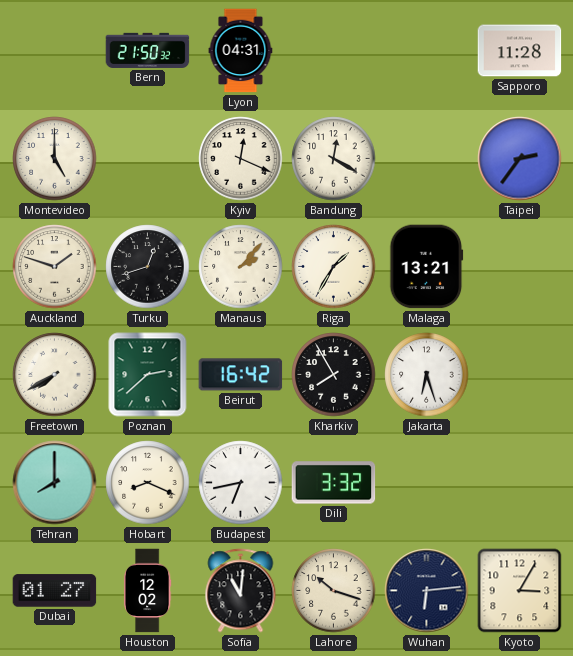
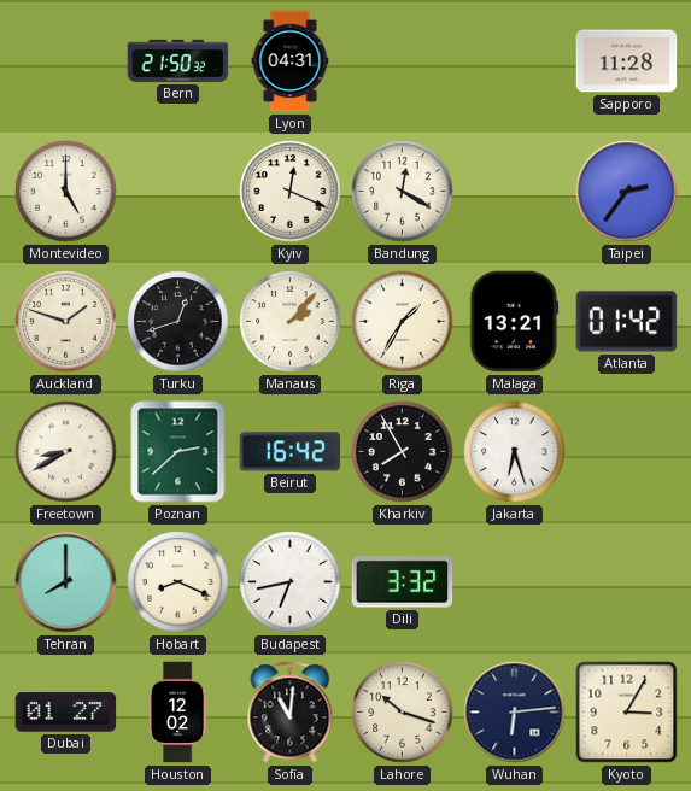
Atlanta: none -> 01:42 (627, 322)
Freetown: 7:40 -> 8:40 (66, 452)
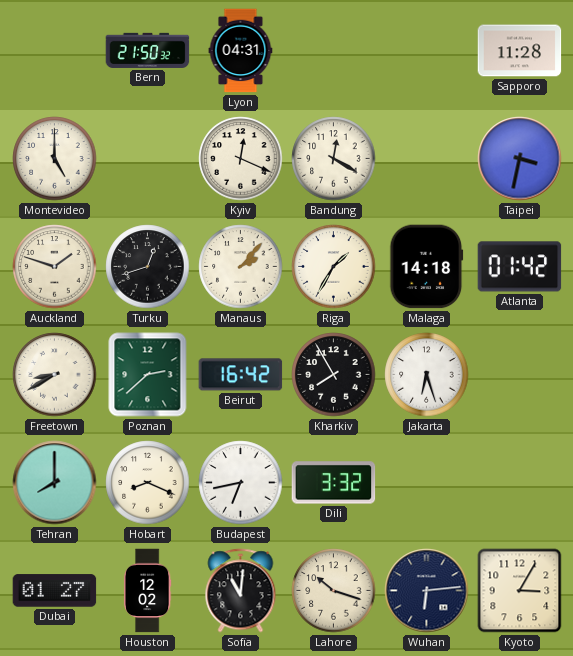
Taipei: 2:36 -> 3:32 (520, 159)
Malaga: 13:21 -> 14:18 (427, 267)
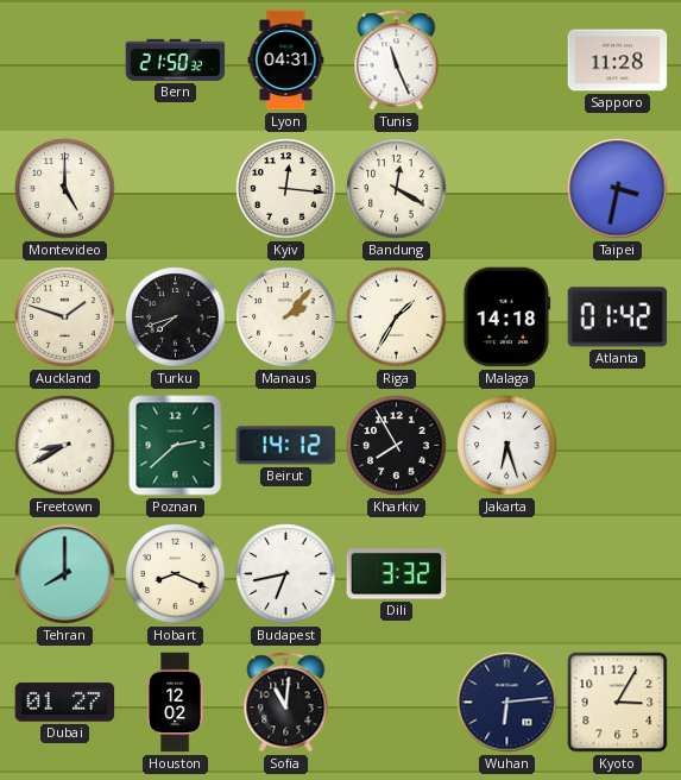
Tunis: none -> 11:26 (397, 61)
Kyiv: 12:19 -> 12:16 (286, 189)
Turku: 12:42 -> 7:42 (176, 317)
Beirut: 16:42 -> 14:12 (286, 446)
Lahore: 10:18 -> none (334, 591)
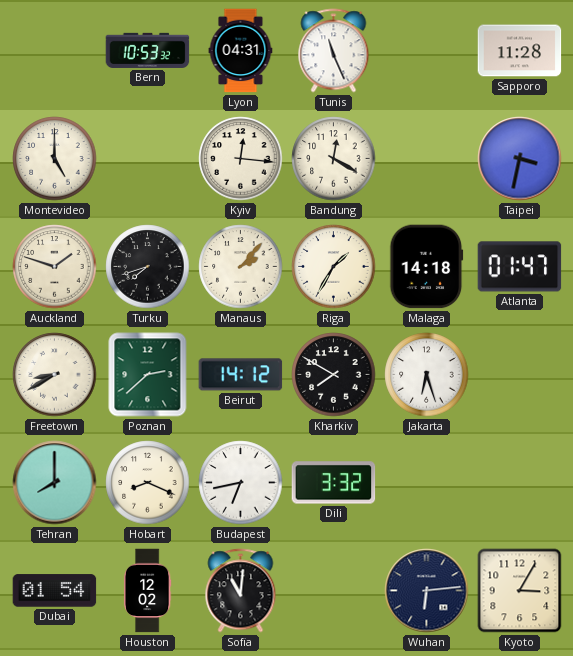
Bern: 21:50 -> 10:53 (148, 50)
Atlanta: 01:42 -> 01:47 (520, 267)
Kharkiv: 7:55 -> 7:50 (334, 375)
Dubai: 01:27 -> 01:54 (55, 591)
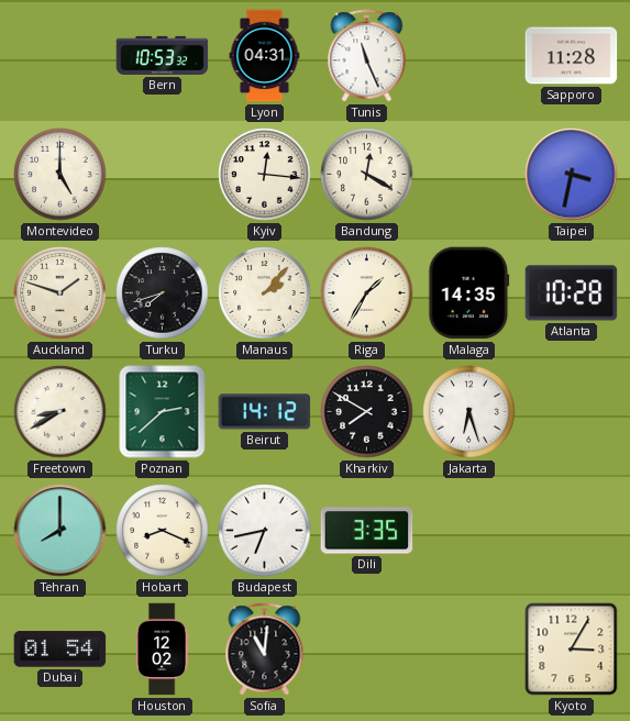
Malaga: 14:18 -> 14:35 (469, 293)
Atlanta: 01:47 -> 10:28 (572, 293)
Dili: 3:32 -> 3:35 (367, 531)
Wuhan: 6:14 -> none (427, 591)
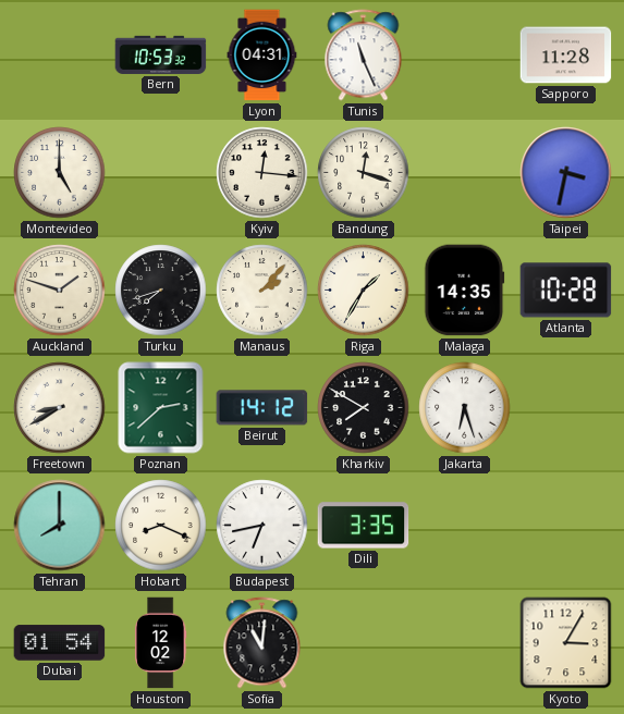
Bandung: 12:20 -> 12:18 (364, 173)
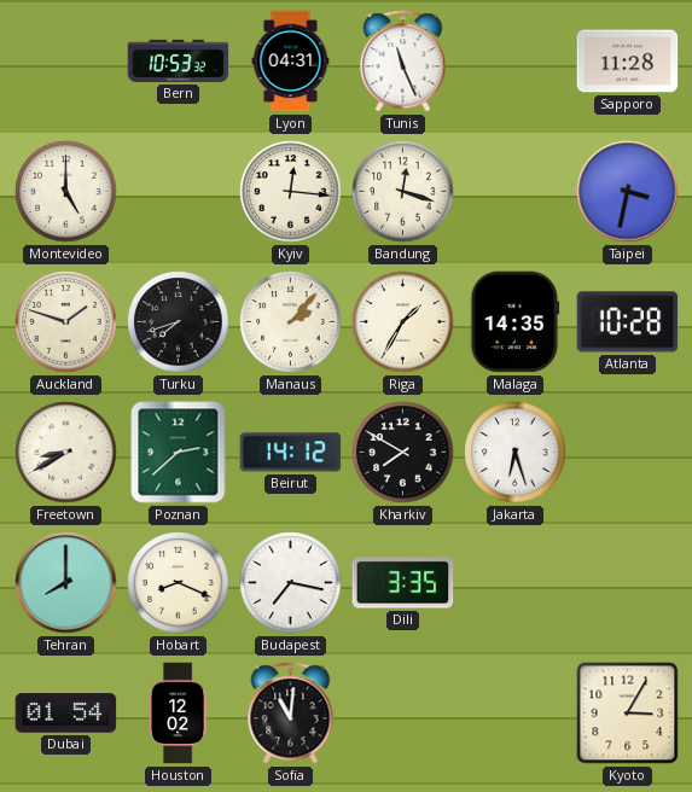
Budapest: 6:43 -> 7:17 (291, 583)
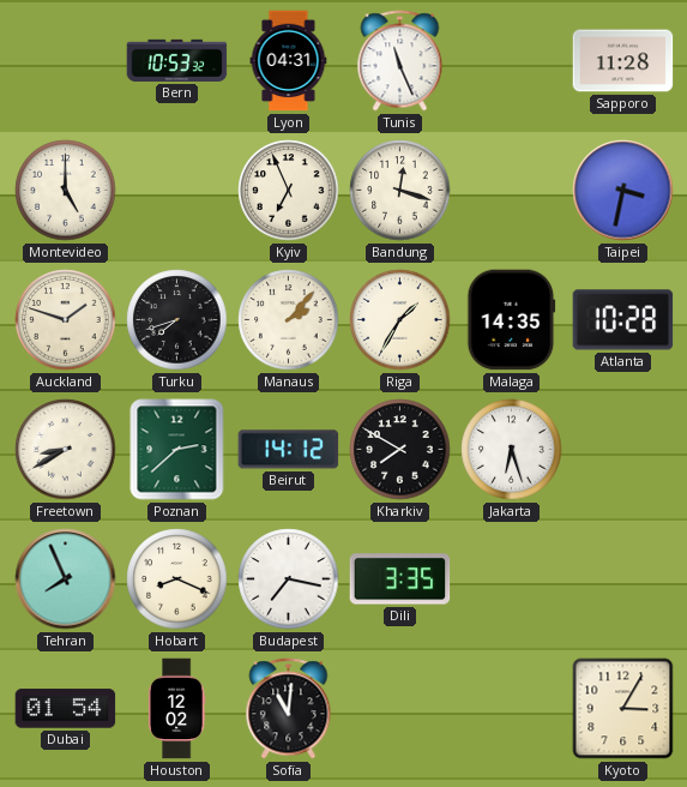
Kyiv: 12:16 -> 6:56 (289, 191)
Tehran: 8:00 -> 7:56 (66, 579)
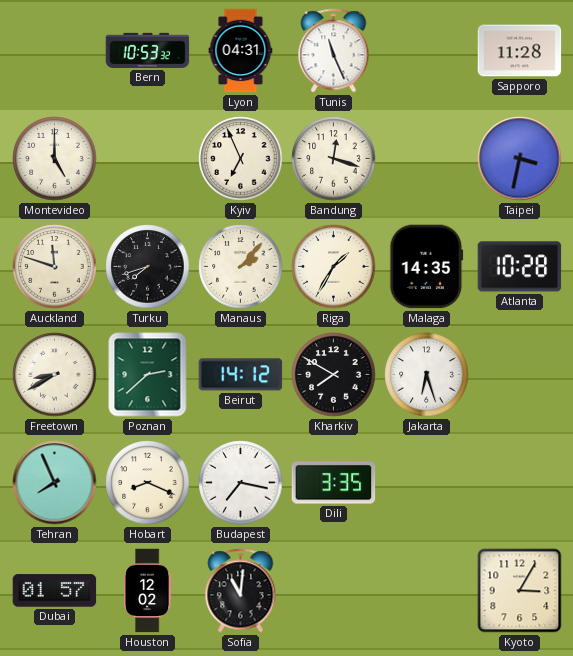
Auckland: 1:48 -> 11:48 (55, 267)
Dubai: 01:54 -> 01:57 (55, 591)
